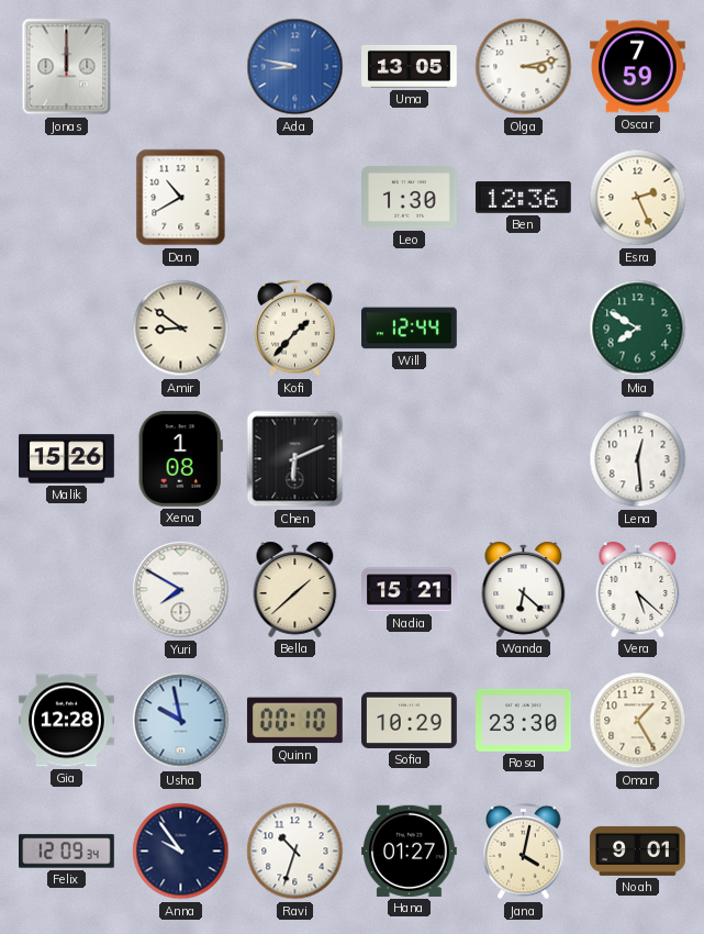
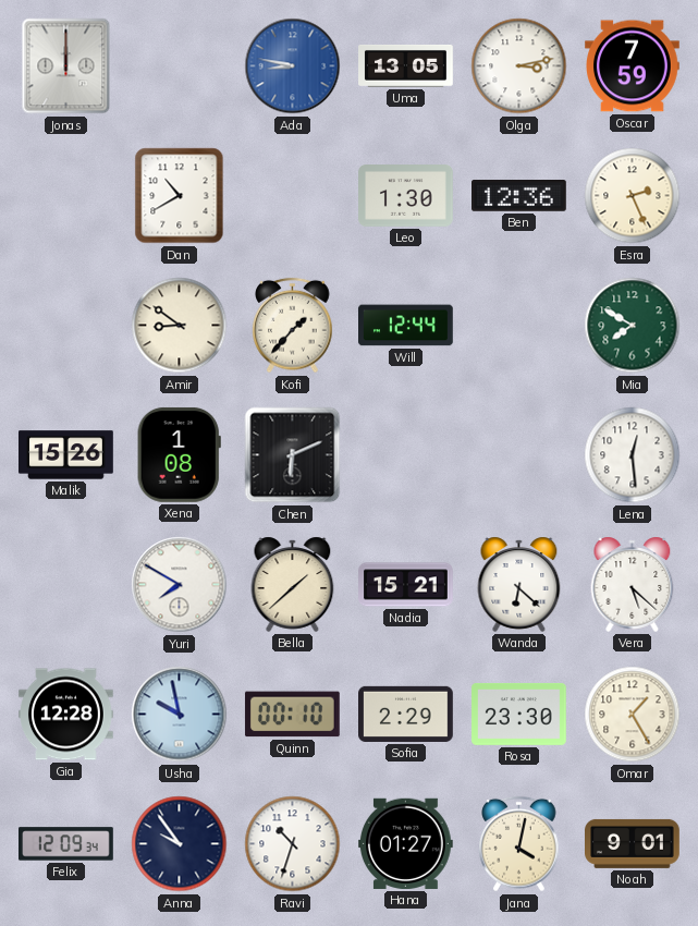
Sofia: 10:29 -> 2:29 (406, 714)
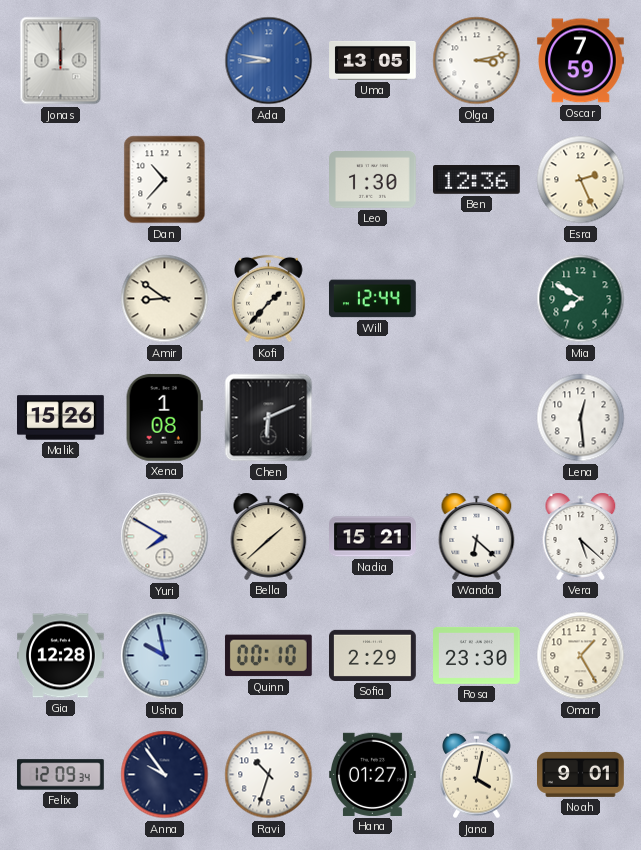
Dan: 10:40 -> 10:37 (165, 180)
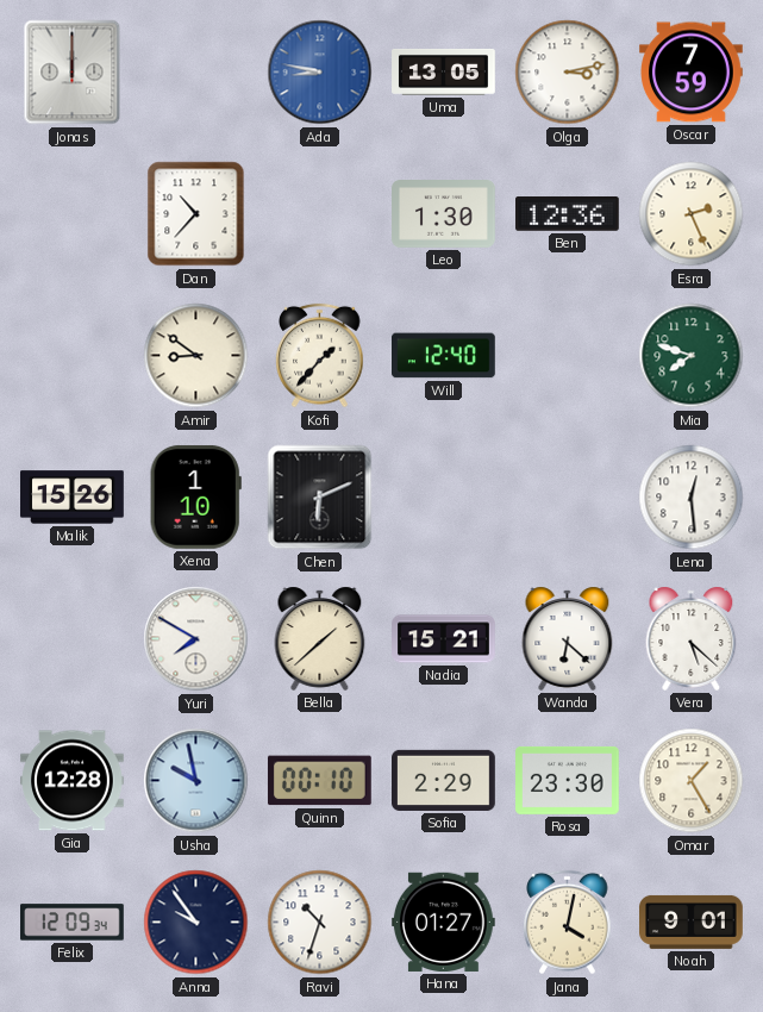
Will: 12:44 -> 12:40 (444, 356)
Mia: 7:50 -> 7:48 (692, 356)
Xena: 1:08 -> 1:10 (195, 496)
